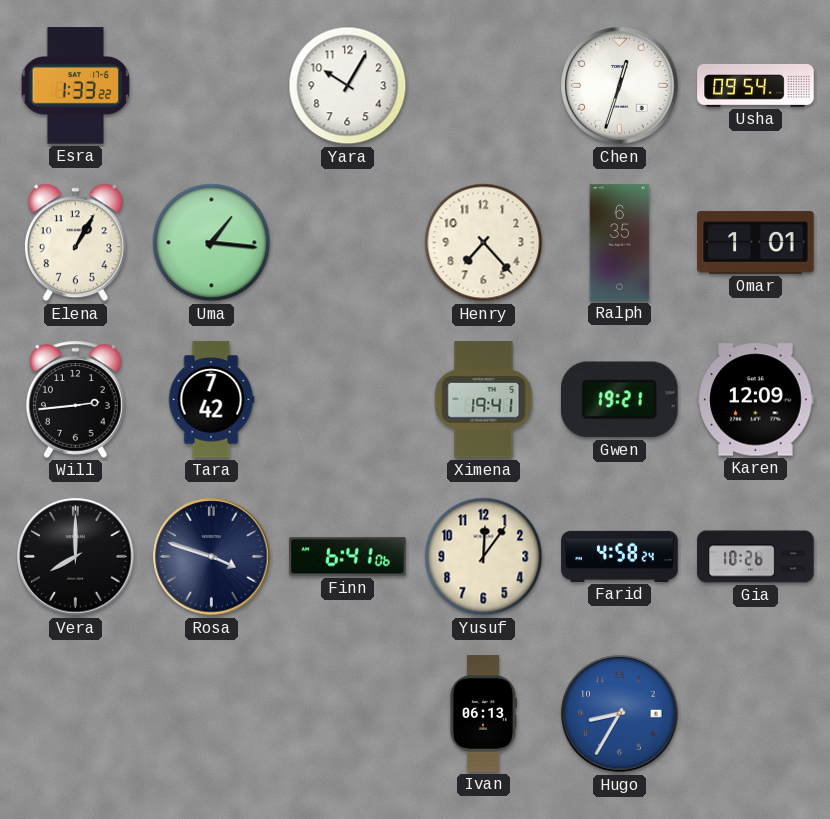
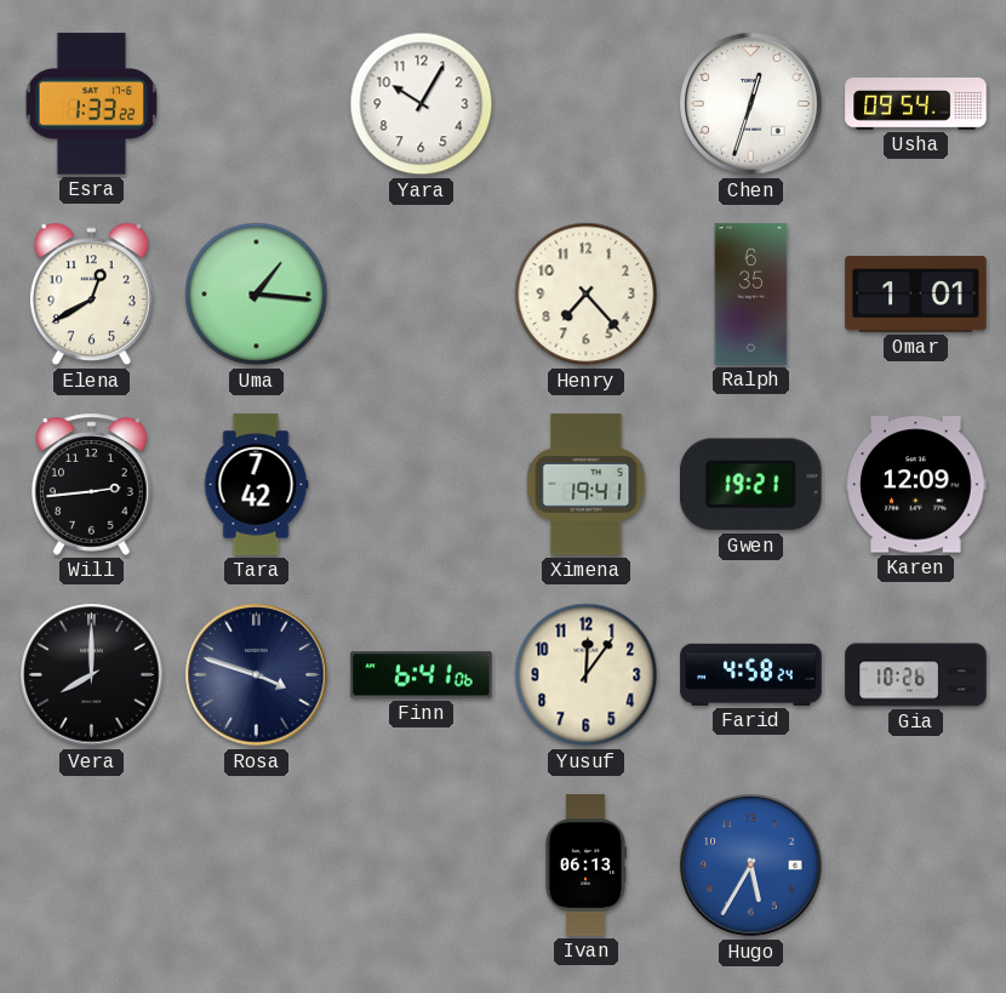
Elena: 1:05 -> 12:40 (91, 295)
Hugo: 8:35 -> 5:35 (751, 866)
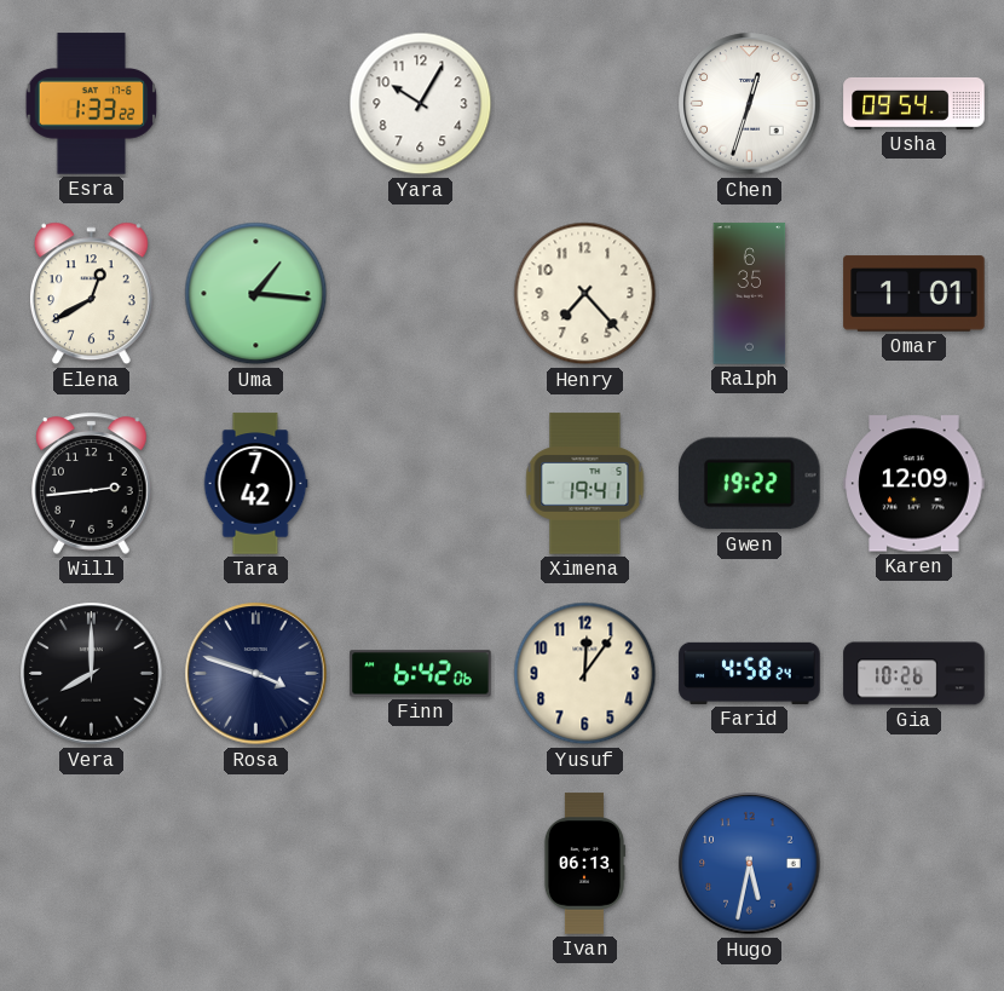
Gwen: 19:21 -> 19:22 (749, 484)
Finn: 6:41 -> 6:42 (421, 674)
Hugo: 5:35 -> 5:32 (750, 864)
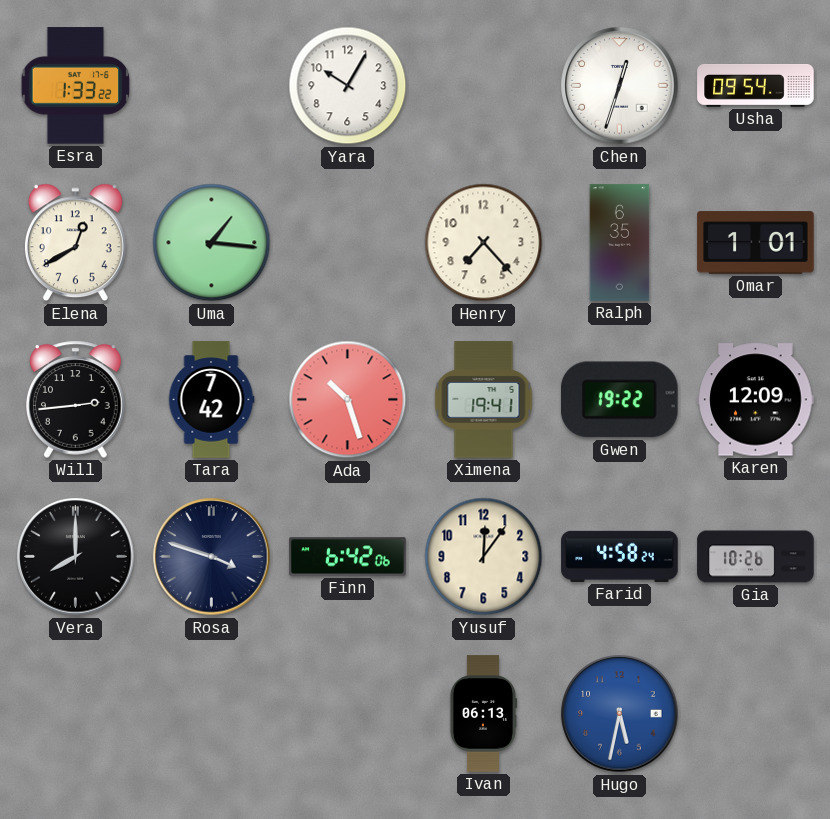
Ada: none -> 10:27 (348, 400)
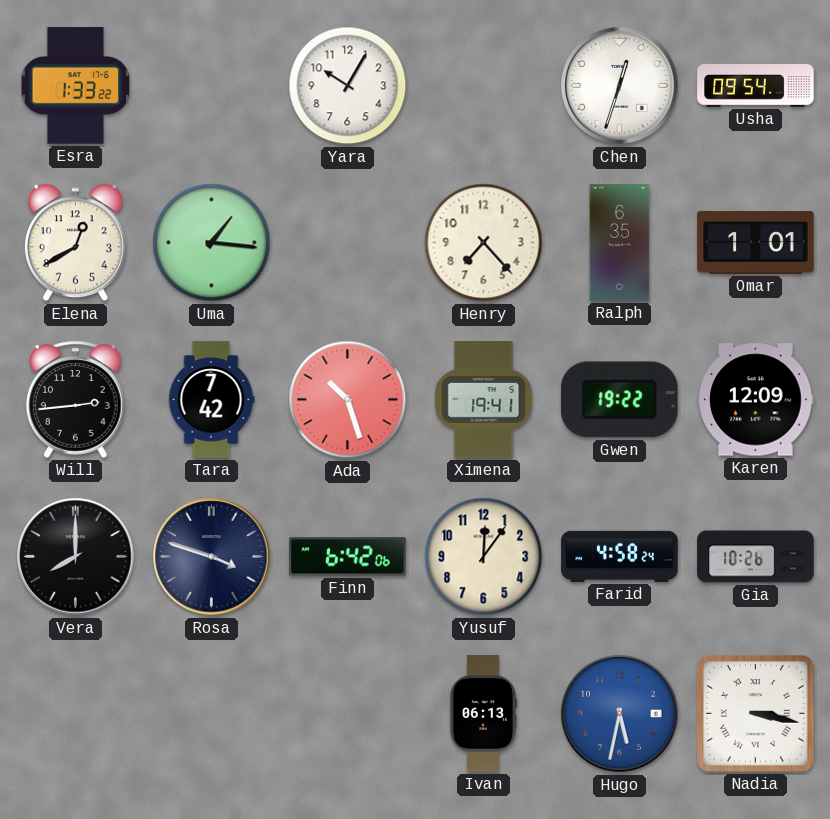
Nadia: none -> 3:17 (755, 713)
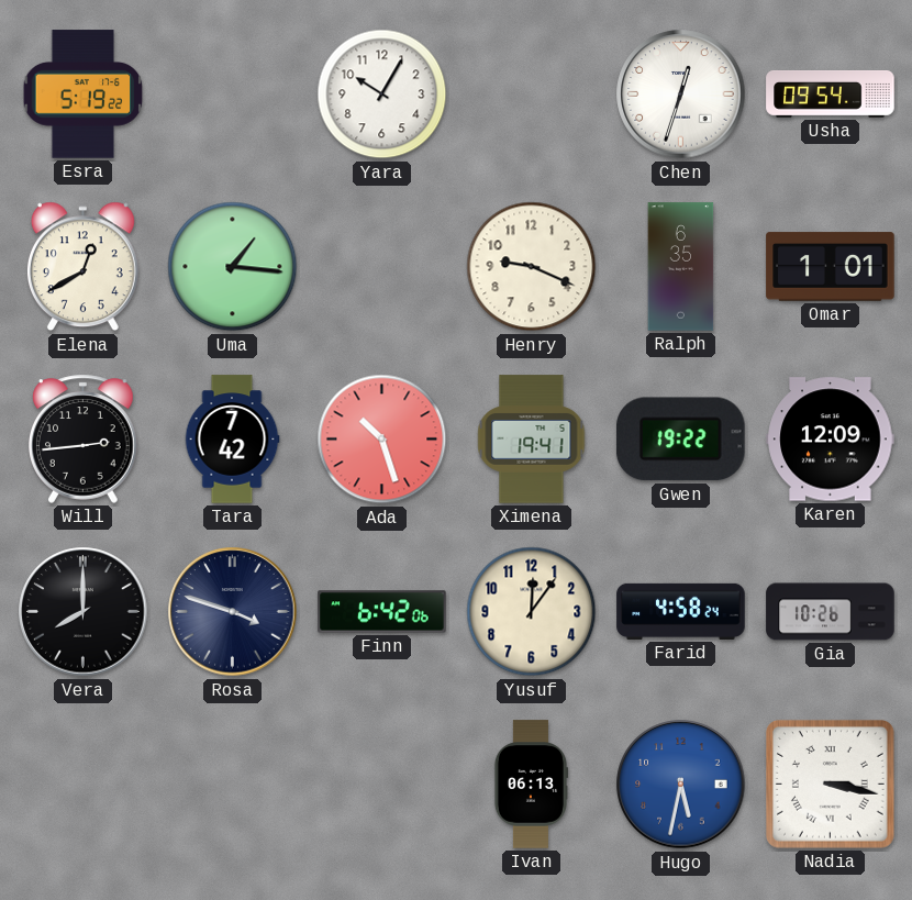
Esra: 1:33 -> 5:19 (84, 95)
Henry: 7:23 -> 9:19 (532, 267)
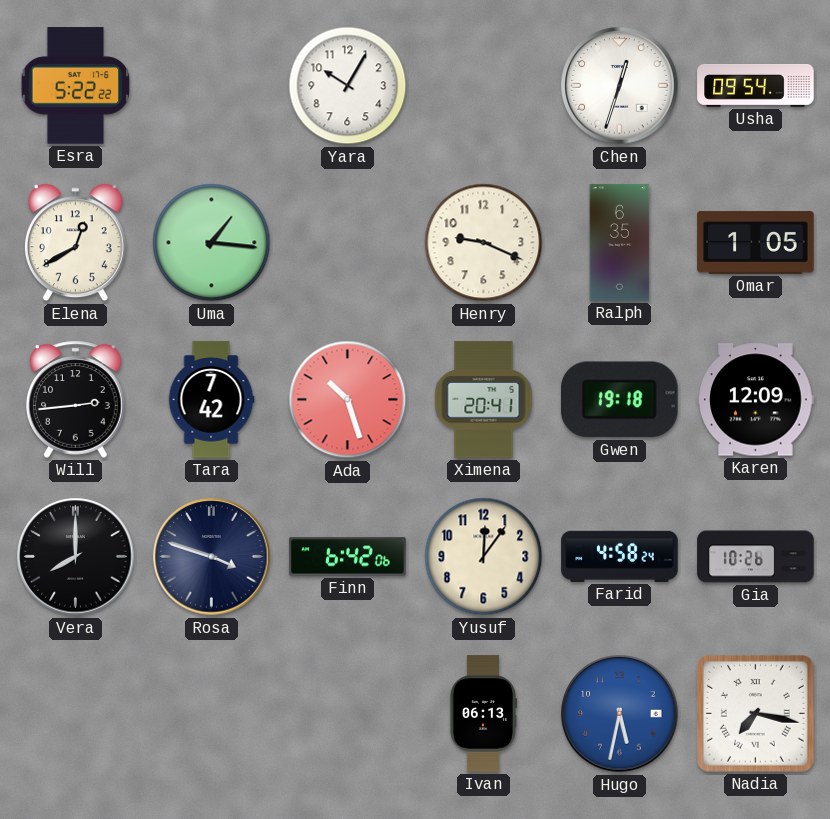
Esra: 5:19 -> 5:22 (76, 86)
Omar: 1:01 -> 1:05 (756, 243)
Ximena: 19:41 -> 20:41 (484, 400)
Gwen: 19:22 -> 19:18 (619, 400)
Nadia: 3:17 -> 7:17 (755, 713)
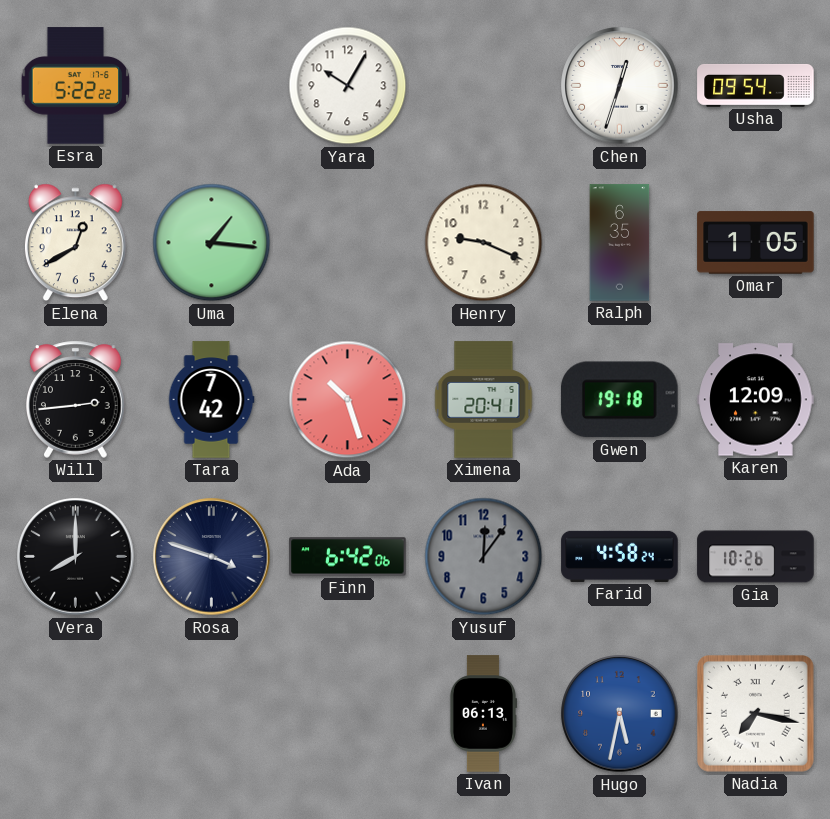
Yusuf dial: cream -> grey (484, 557)
